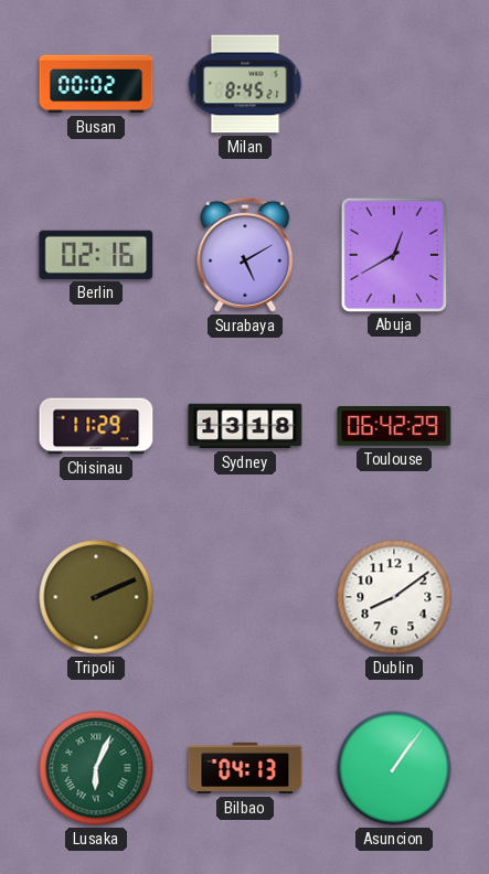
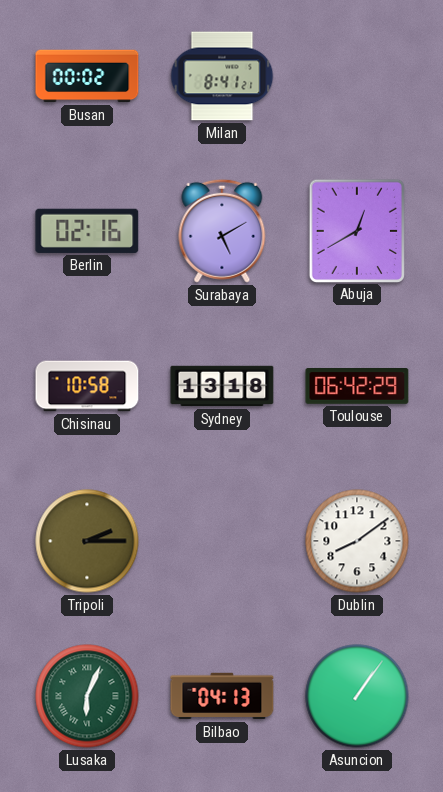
Milan: 8:45 -> 8:41 (222, 76)
Chisinau: 11:29 -> 10:58 (87, 386)
Tripoli: 2:11 -> 2:15 (87, 541)
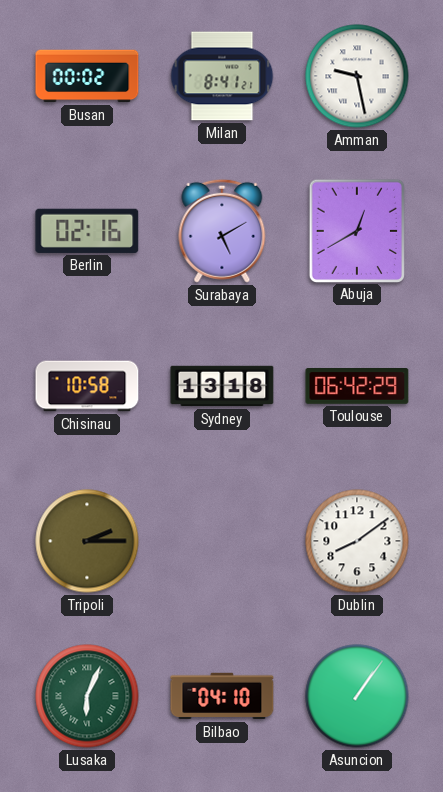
Amman: none -> 9:28 (357, 76)
Bilbao: 04:13 -> 04:10 (222, 696)
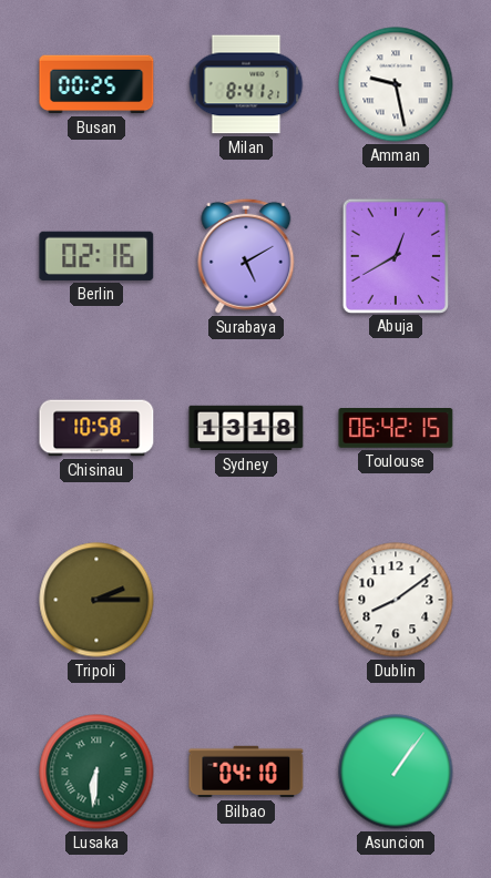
Busan: 00:02 -> 00:25 (96, 84)
Toulouse: 06:42:29 -> 06:42:15 (396, 429)
Lusaka: 6:04 -> 6:31 (96, 772)
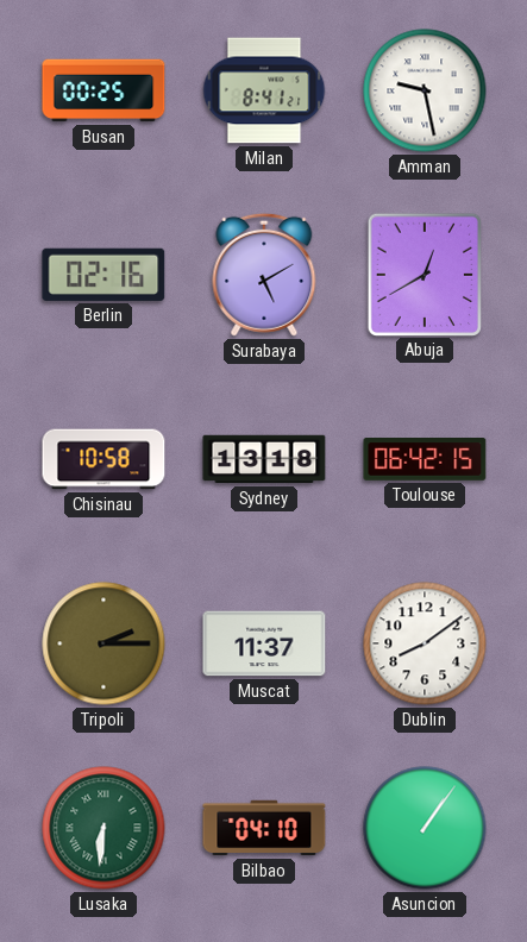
Muscat: none -> 11:37 (264, 643)
